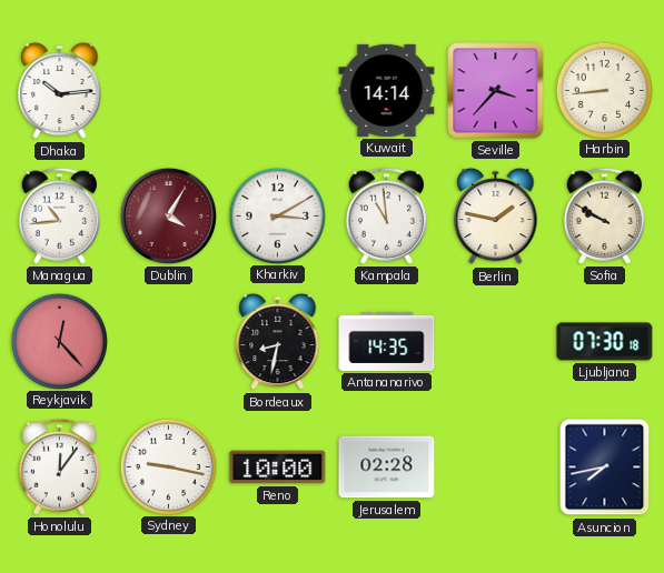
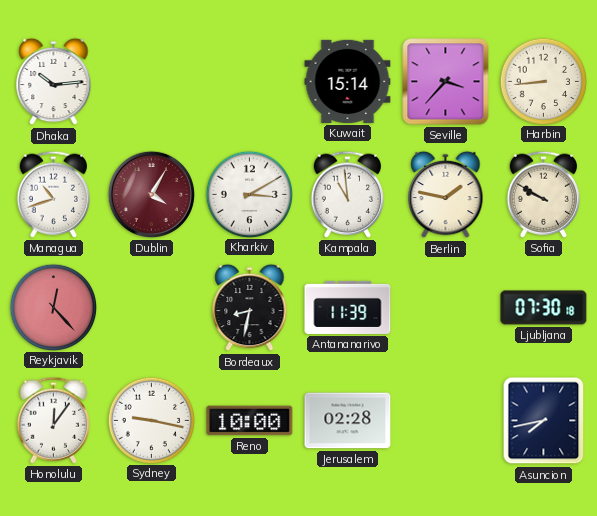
Kuwait: 14:14 -> 15:14 (348, 81)
Managua: 10:44 -> 10:42 (53, 194)
Antananarivo: 14:35 -> 11:39 (348, 307)
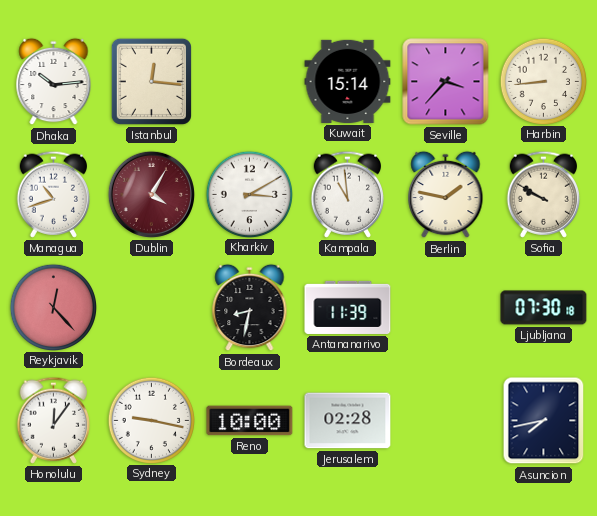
Istanbul: none -> 12:16 (151, 81)
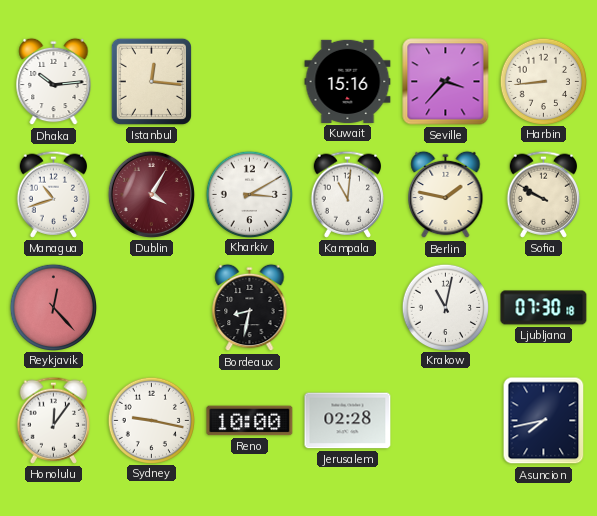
Kuwait: 15:14 -> 15:16 (348, 81)
Kampala: 10:59 -> 11:01 (347, 194)
Antananarivo: 11:39 -> none (348, 307)
Krakow: none -> 11:02 (445, 307)
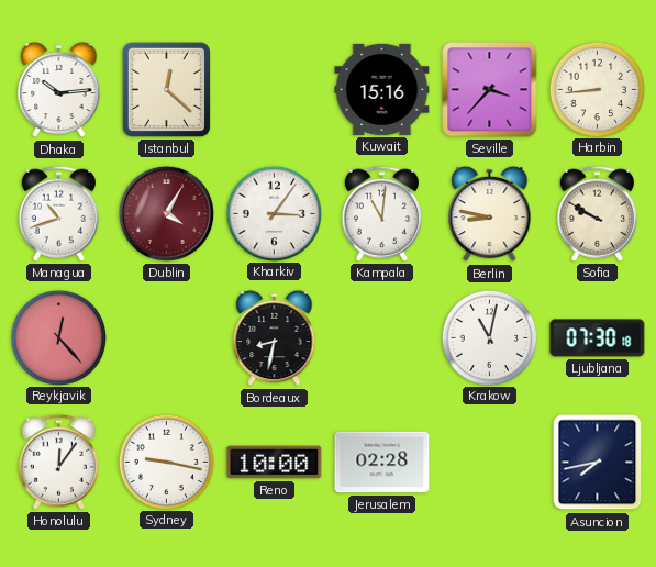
Istanbul: 12:16 -> 12:22 (166, 89)
Kharkiv: 3:10 -> 3:06 (274, 213)
Berlin: 1:47 -> 8:47 (490, 214)
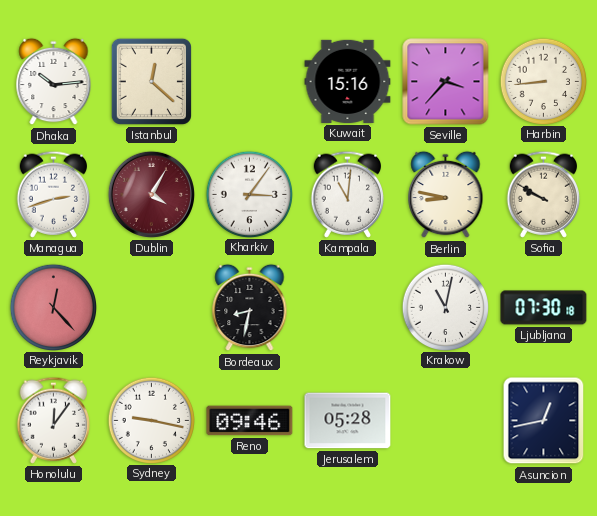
Managua: 10:42 -> 2:42 (53, 194)
Reno: 10:00 -> 09:46 (250, 421)
Jerusalem: 02:28 -> 05:28 (348, 421)
Asuncion: 7:43 -> 12:43 (544, 421)
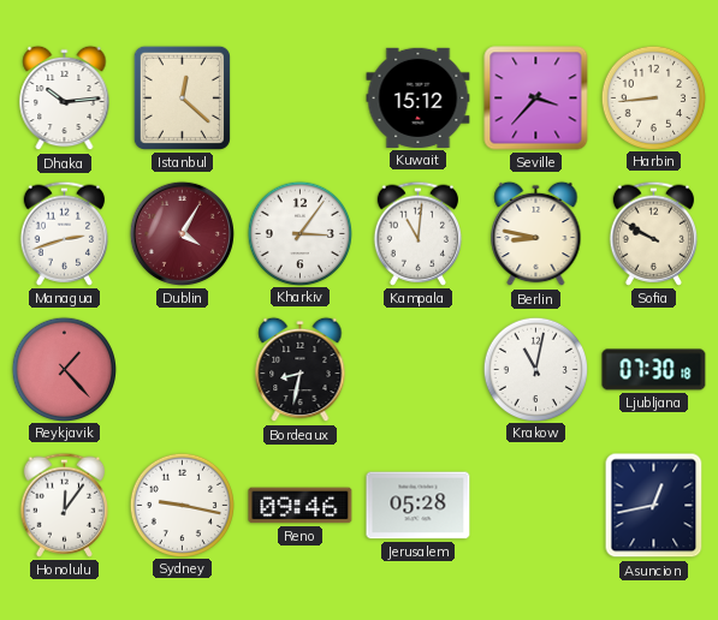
Kuwait: 15:16 -> 15:12 (419, 97)
Reykjavik: 12:23 -> 1:23 (64, 369)
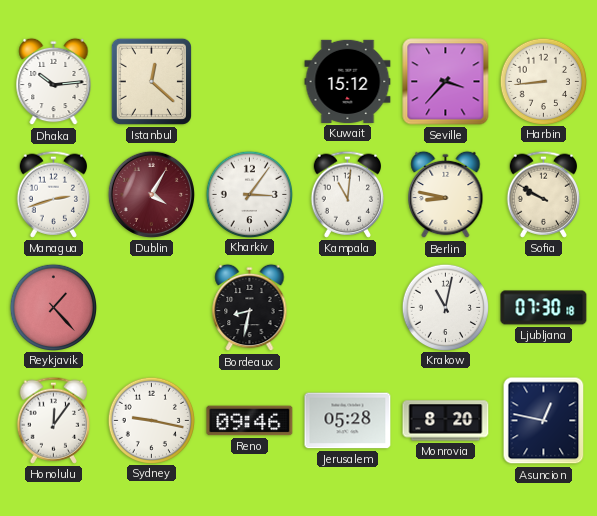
Monrovia: none -> 8:20 (446, 421)
Asuncion: 12:43 -> 12:47 (544, 421)
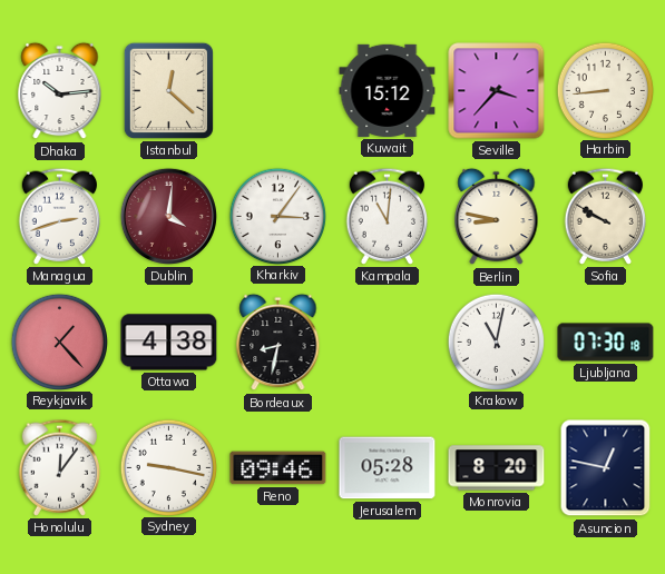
Dublin: 4:05 -> 4:01 (168, 216)
Ottawa: none -> 4:38 (169, 343)
